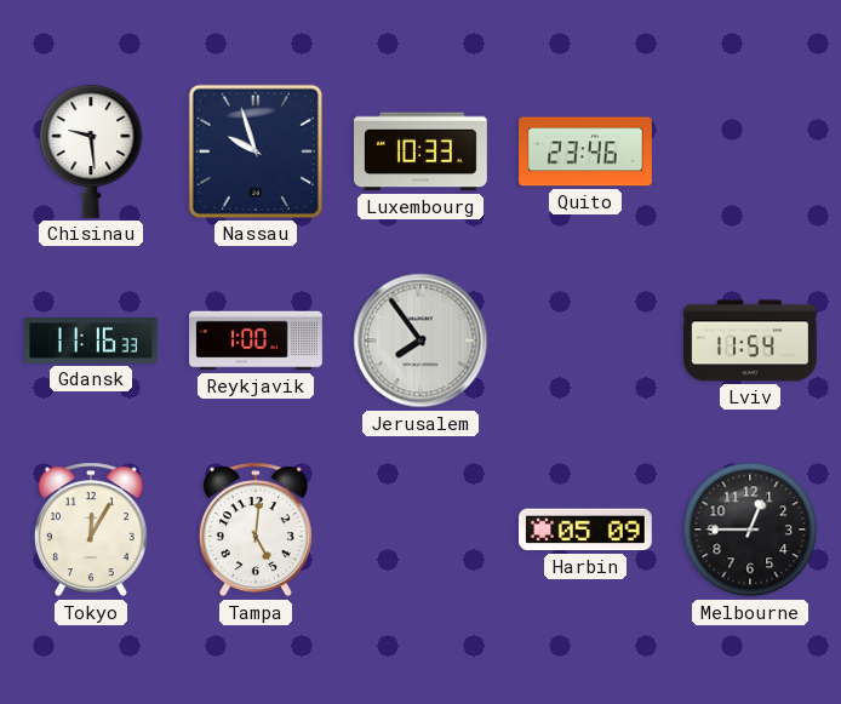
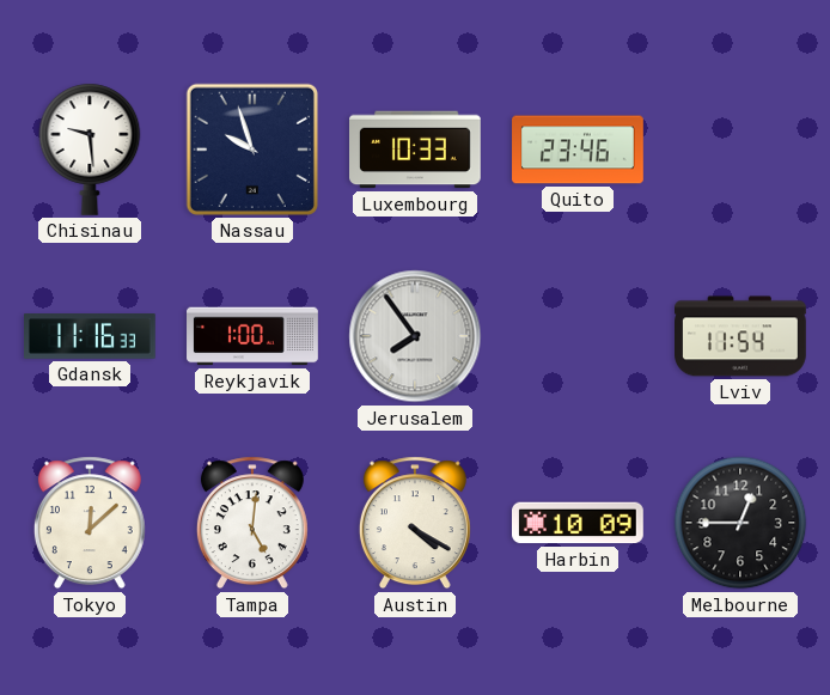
Tokyo: 12:05 -> 12:08 (90, 523)
Austin: none -> 4:20 (415, 523)
Harbin: 05:09 -> 10:09 (579, 523)
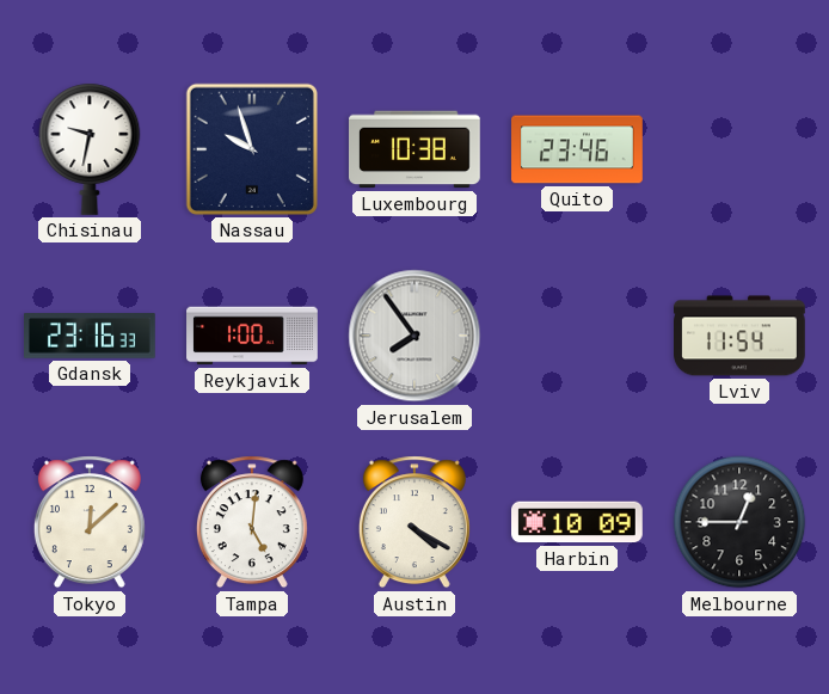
Chisinau: 9:29 -> 9:32 (90, 149)
Luxembourg: 10:33 -> 10:38 (416, 149)
Gdansk: 11:16 -> 23:16 (91, 336)
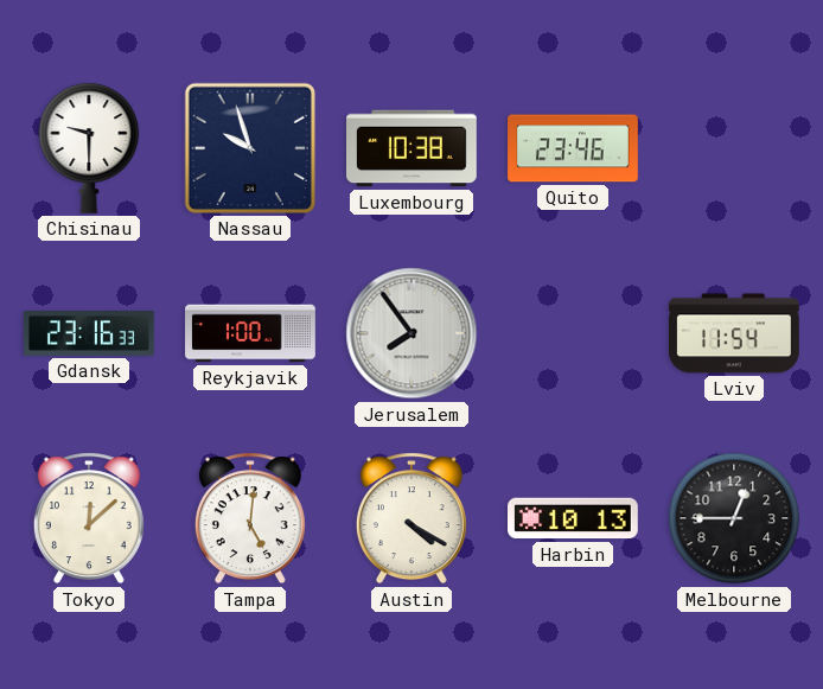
Chisinau: 9:32 -> 9:30 (89, 148)
Harbin: 10:09 -> 10:13 (574, 518)
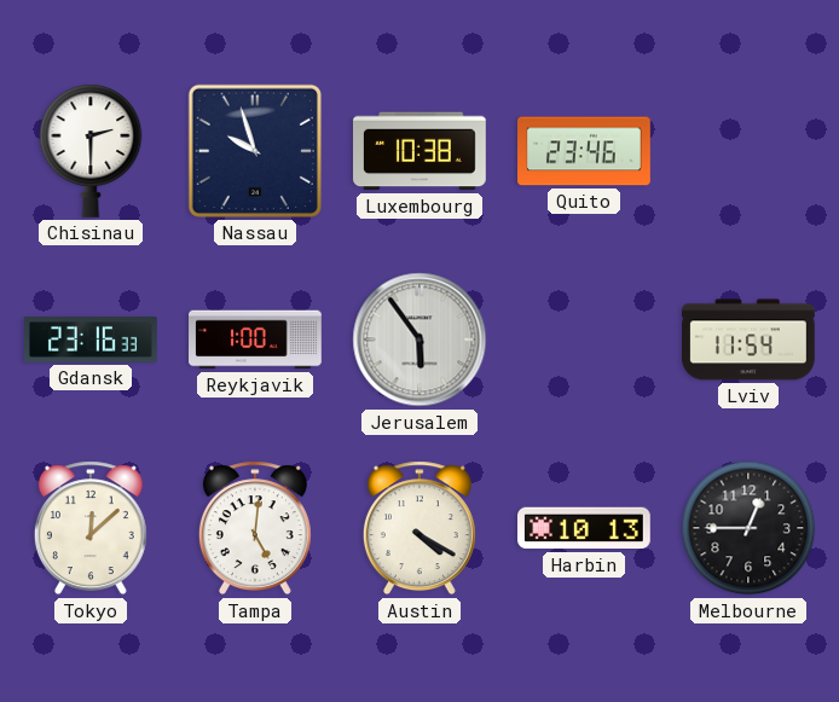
Chisinau: 9:30 -> 2:30 (91, 151)
Jerusalem: 7:54 -> 5:54 (419, 340)
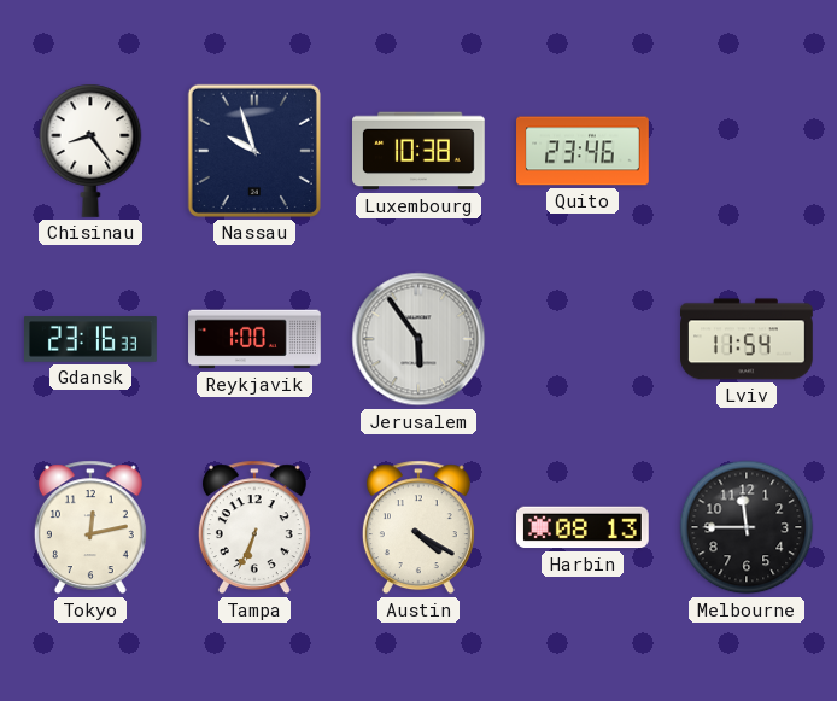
Chisinau: 2:30 -> 8:24 (90, 151)
Tokyo: 12:08 -> 12:13 (90, 527)
Tampa: 5:01 -> 6:34 (254, 527)
Harbin: 10:13 -> 08:13 (584, 527)
Melbourne: 12:45 -> 11:45 (747, 527)
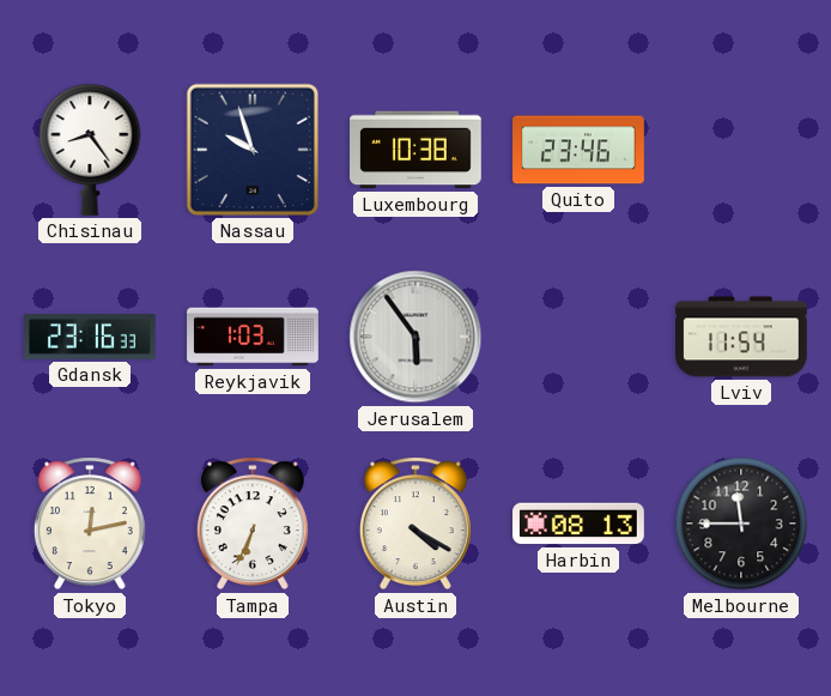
Reykjavik: 1:00 -> 1:03 (253, 337)
